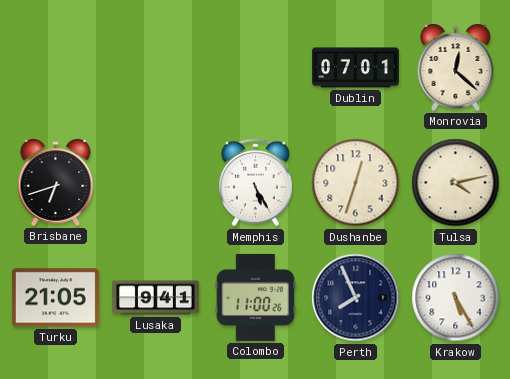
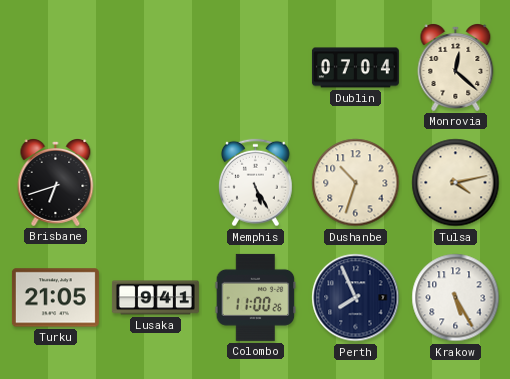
Dublin: 07:01 -> 07:04 (355, 68)
Dushanbe: 12:33 -> 10:33 (356, 183)
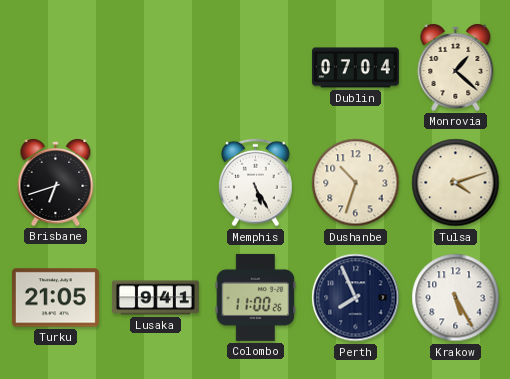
Monrovia: 12:22 -> 1:22 (456, 68)
Tulsa: 4:13 -> 4:12 (456, 183)
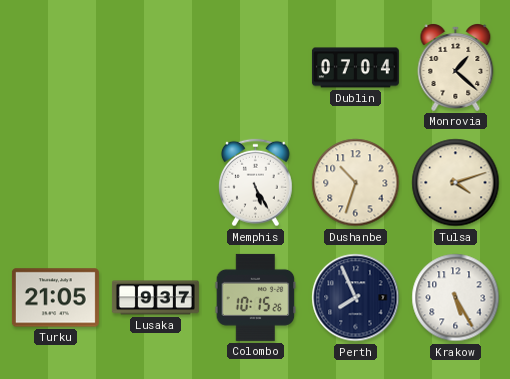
Brisbane: 6:42 -> none (56, 183)
Lusaka: 9:41 -> 9:37 (155, 298)
Colombo: 11:00 -> 10:15 (256, 297)
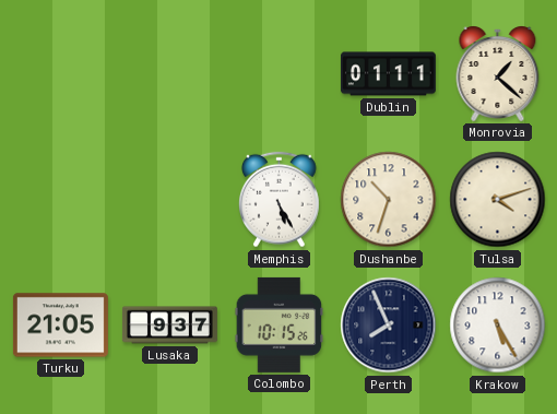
Dublin: 07:04 -> 01:11 (388, 74)
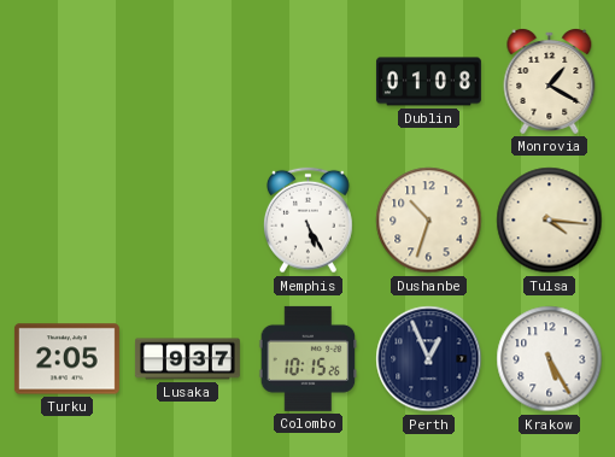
Dublin: 01:11 -> 01:08 (428, 82)
Monrovia: 1:22 -> 1:20 (550, 82)
Tulsa: 4:12 -> 4:16 (550, 221)
Turku: 21:05 -> 2:05 (66, 359)
Perth: 7:56 -> 12:56 (429, 359)
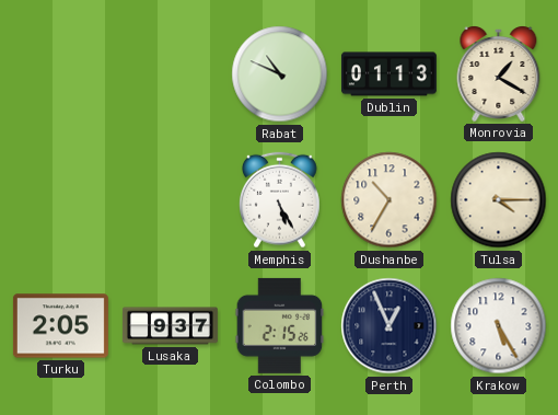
Rabat: none -> 10:49 (280, 74)
Dublin: 01:08 -> 01:13 (388, 74)
Dushanbe: 10:33 -> 10:35 (390, 200)
Tulsa: 4:16 -> 4:15 (499, 200)
Colombo: 10:15 -> 2:15 (280, 325)
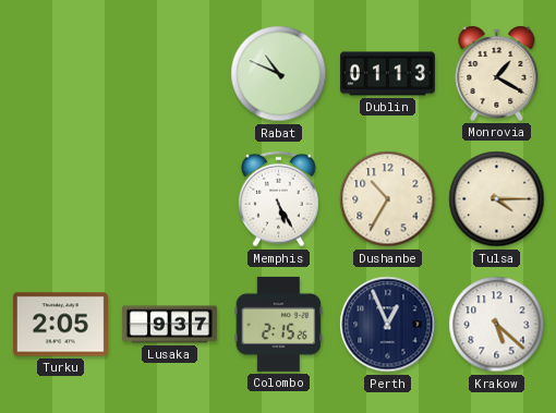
Krakow: 5:25 -> 5:22 (497, 325)
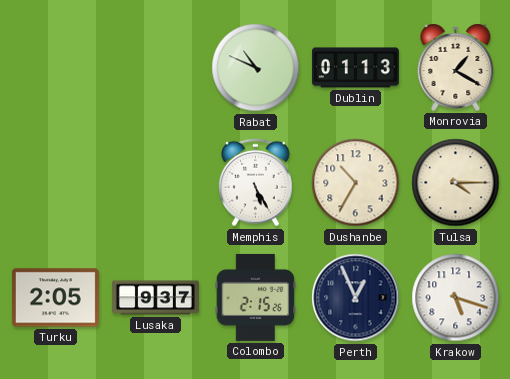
Krakow: 5:22 -> 5:18 (456, 298)
